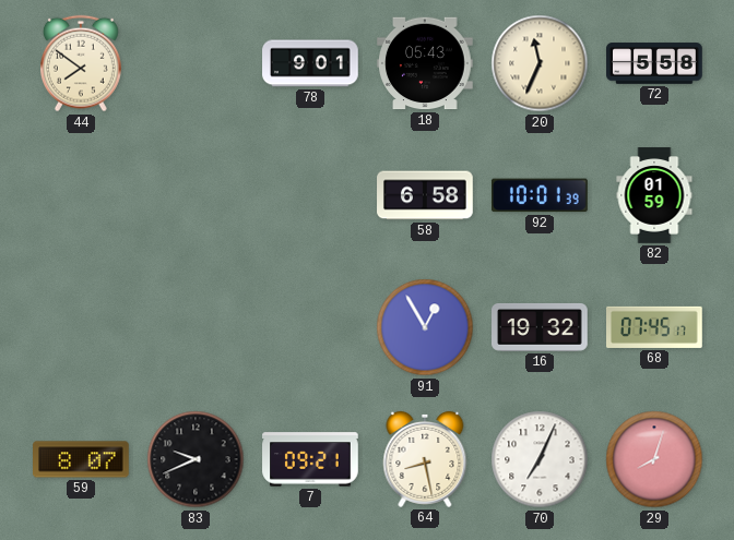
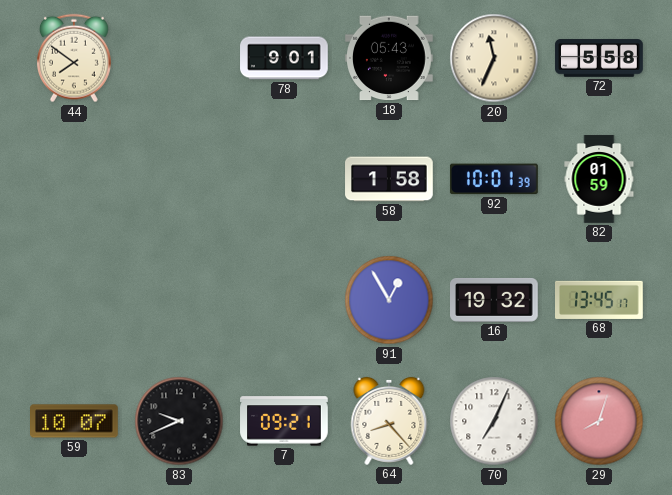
58: 6:58 -> 1:58 (389, 179)
68: 07:45 -> 13:45 (600, 300)
59: 8:07 -> 10:07 (75, 421)
64: 8:28 -> 8:23 (389, 421)
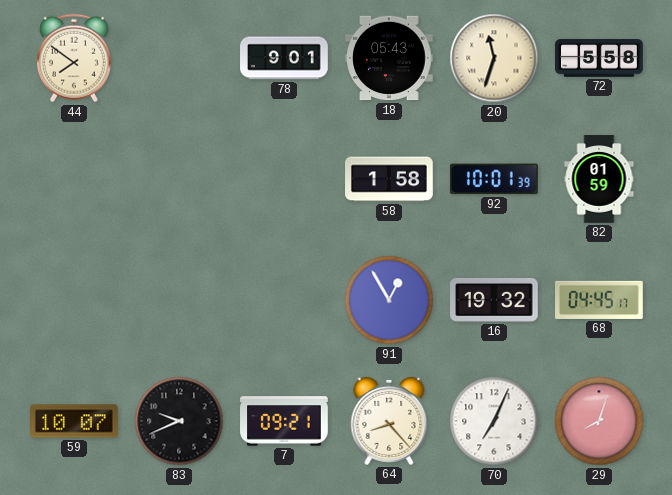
20: 11:34 -> 11:33 (494, 58)
68: 13:45 -> 04:45 (600, 300)
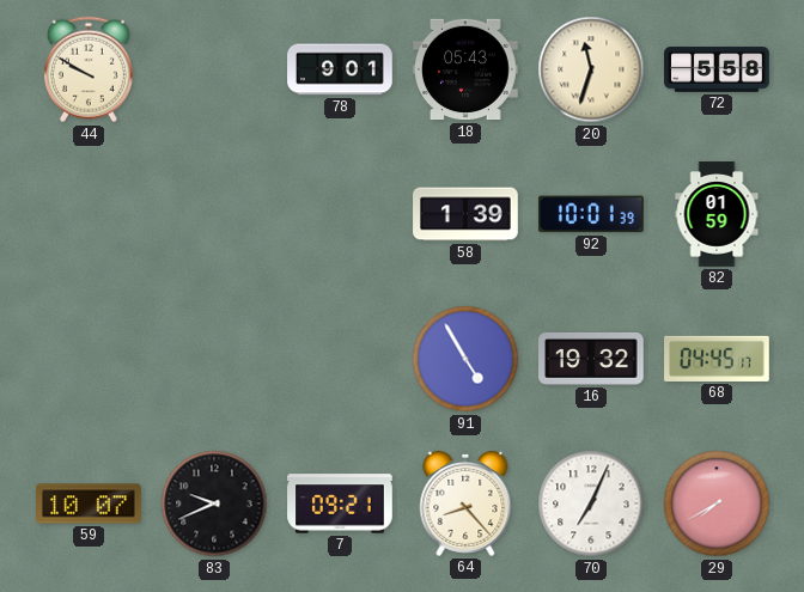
44: 7:51 -> 9:50 (89, 69)
58: 1:58 -> 1:39 (465, 214)
91: 12:55 -> 4:55 (465, 359)
29: 8:03 -> 7:40 (717, 503)
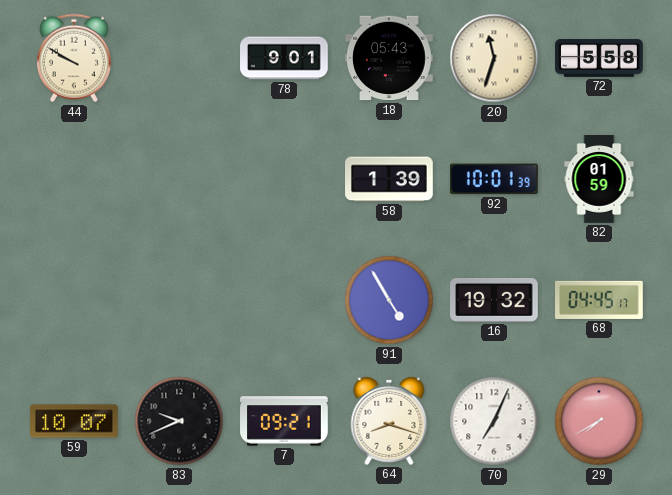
64: 8:23 -> 8:18 (389, 421)
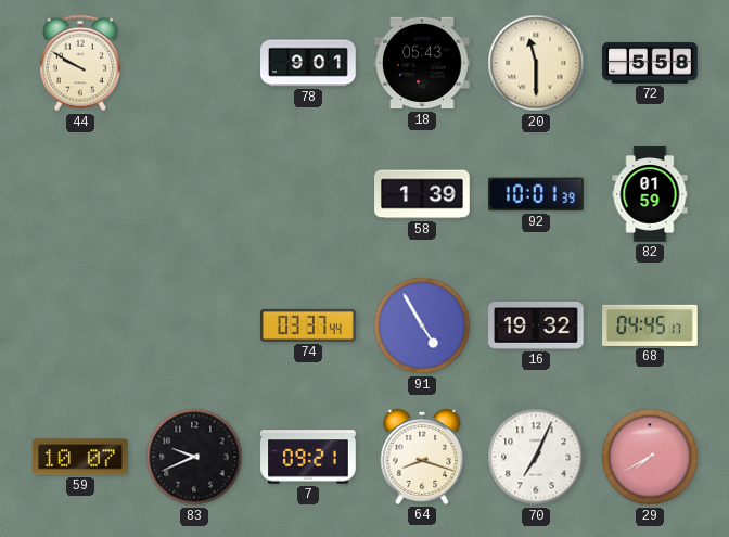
20: 11:33 -> 11:30 (536, 63)
74: none -> 03:37 (308, 325)
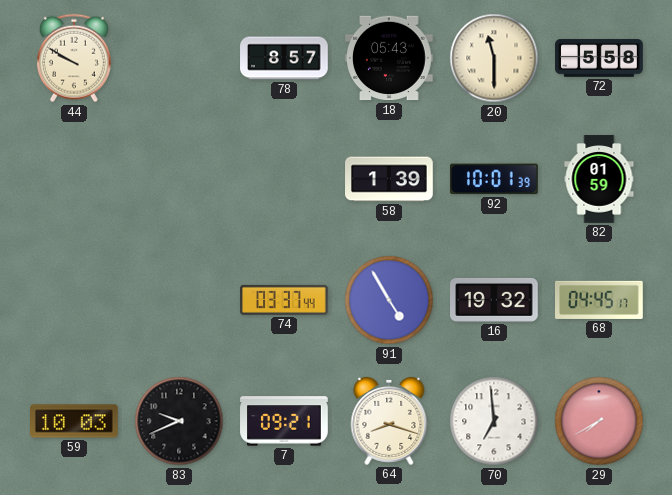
78: 9:01 -> 8:57 (284, 58)
59: 10:07 -> 10:03 (75, 421)
70: 7:04 -> 6:59 (494, 421)
